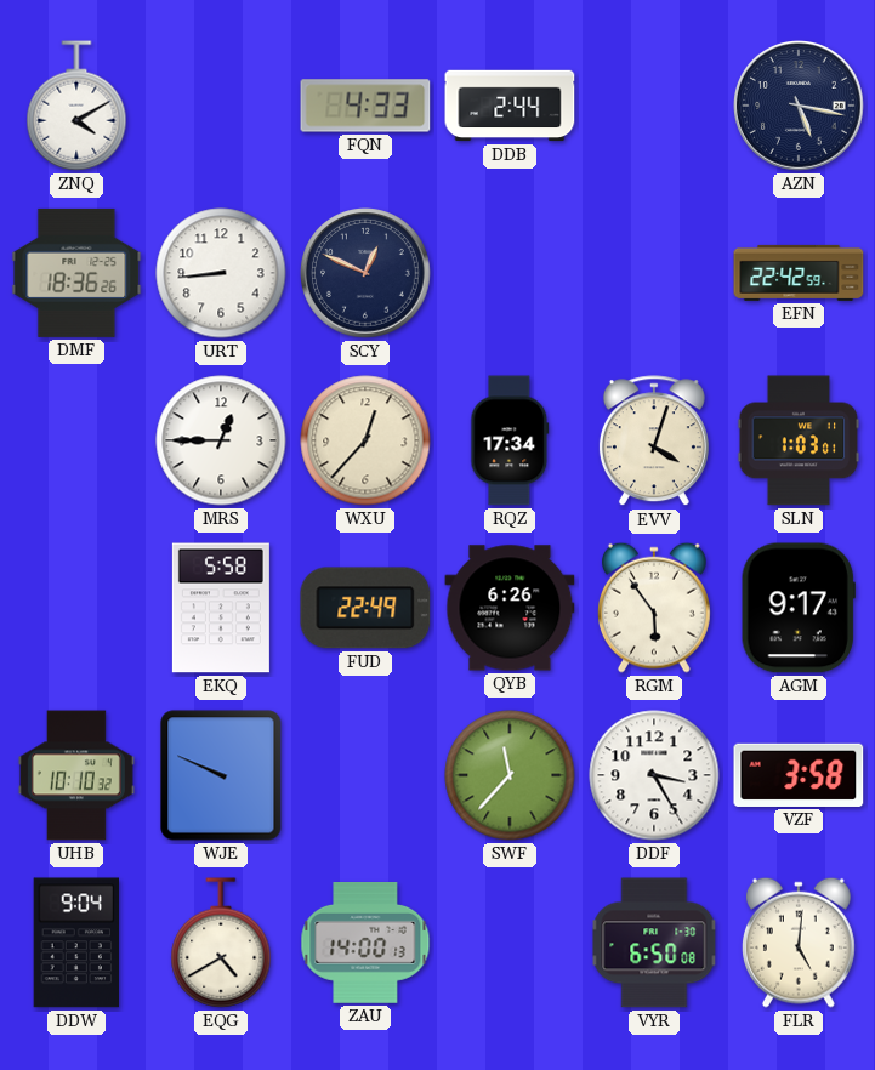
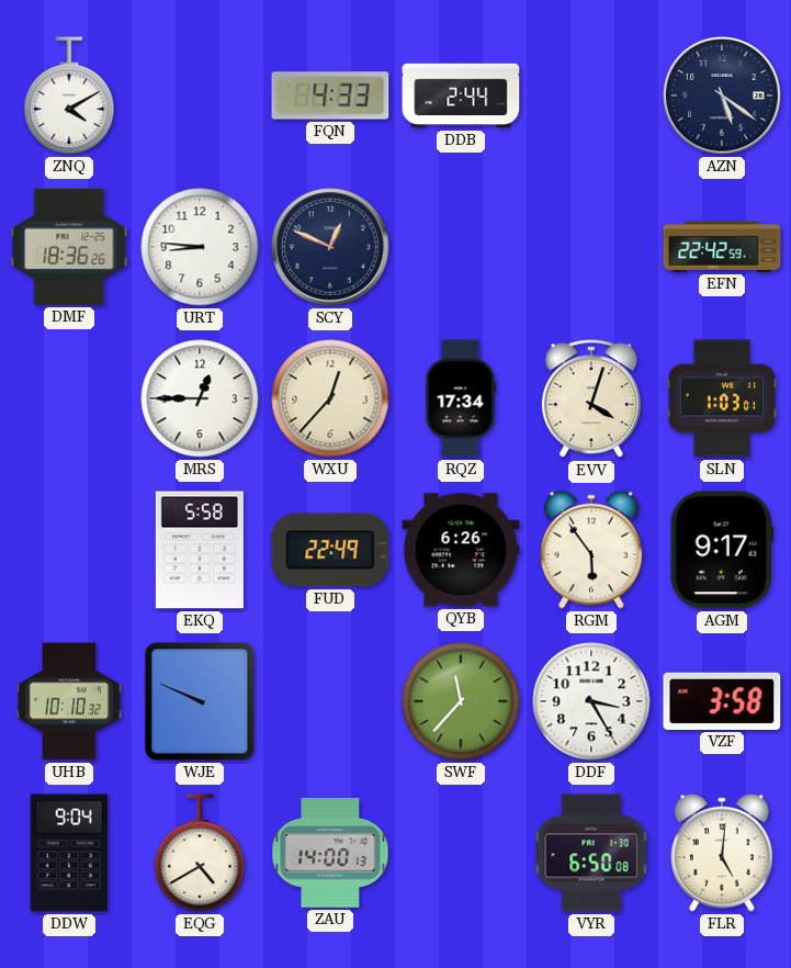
AZN: 5:17 -> 5:21 (723, 97)
URT: 8:44 -> 8:46 (200, 247)
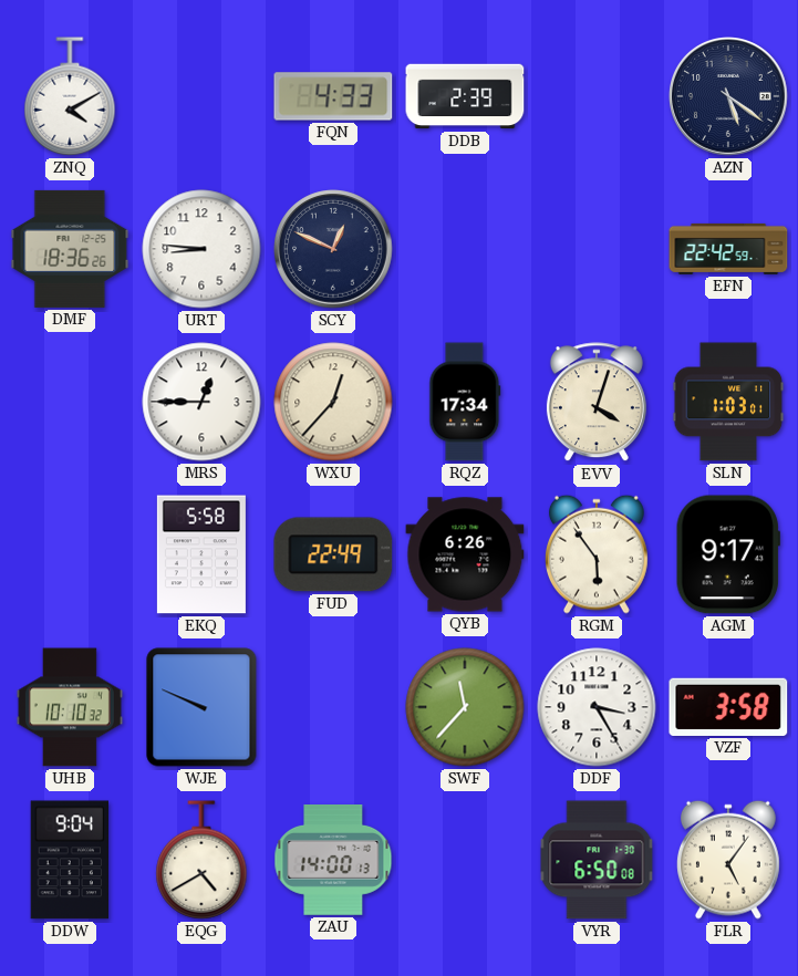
DDB: 2:44 -> 2:39 (465, 96)
FLR: 5:01 -> 5:06 (728, 860)
